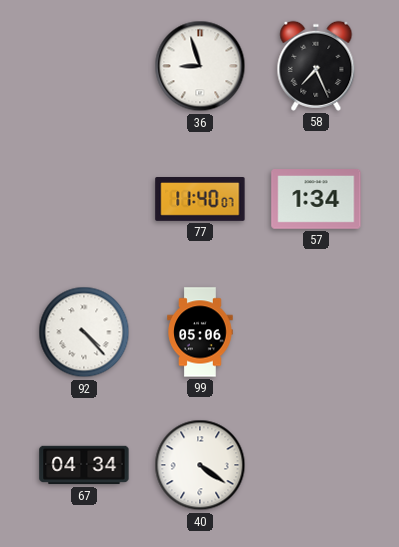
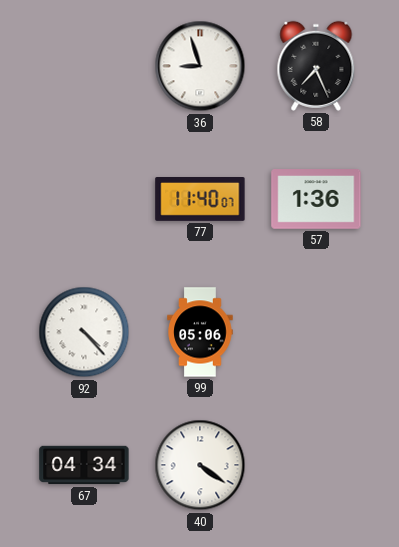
57: 1:34 -> 1:36 (316, 200)
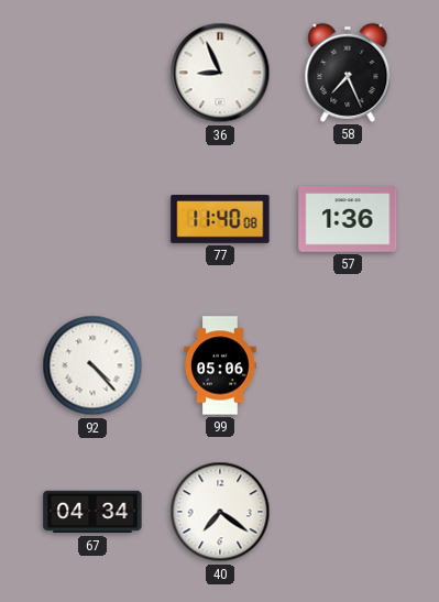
36: 8:57 -> 8:56 (220, 73)
77: 11:40:07 -> 11:40:08 (220, 220)
40: 4:21 -> 7:21 (220, 512)
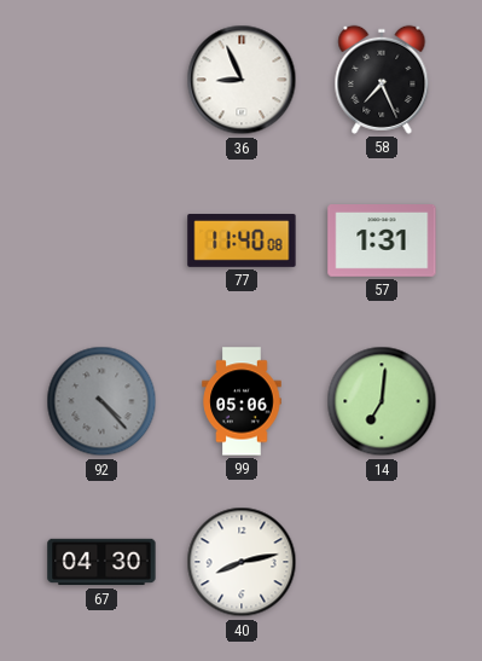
57: 1:36 -> 1:31 (382, 242)
92 dial: white -> grey (101, 401)
14: none -> 7:01 (382, 401)
67: 04:34 -> 04:30 (101, 562)
40: 7:21 -> 8:13 (242, 562)
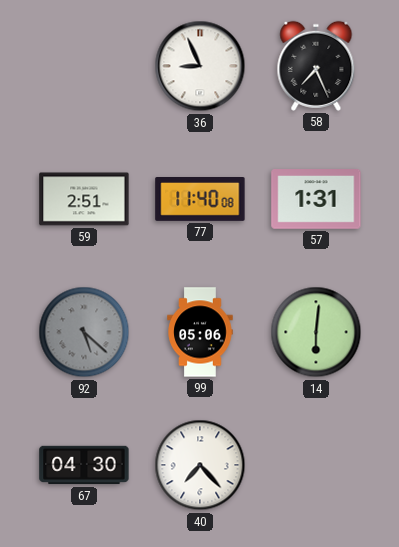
59: none -> 2:51 (84, 199)
92: 4:23 -> 5:22 (84, 332)
14: 7:01 -> 6:01 (316, 332)
40: 8:13 -> 7:23 (200, 465)
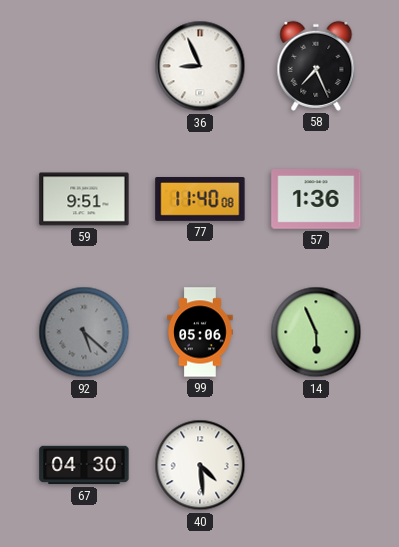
59: 2:51 -> 9:51 (84, 199)
57: 1:31 -> 1:36 (316, 200)
14: 6:01 -> 5:56 (316, 332)
40: 7:23 -> 4:29 (200, 465)
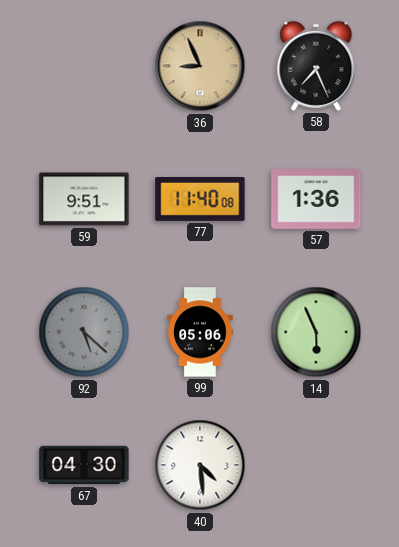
36 dial: white -> champagne (200, 66)
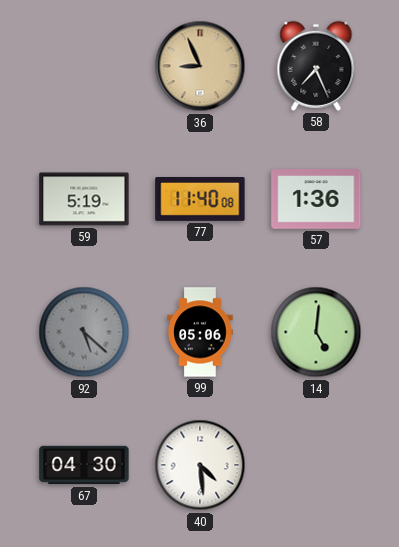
59: 9:51 -> 5:19 (84, 199)
14: 5:56 -> 5:01 (316, 332)
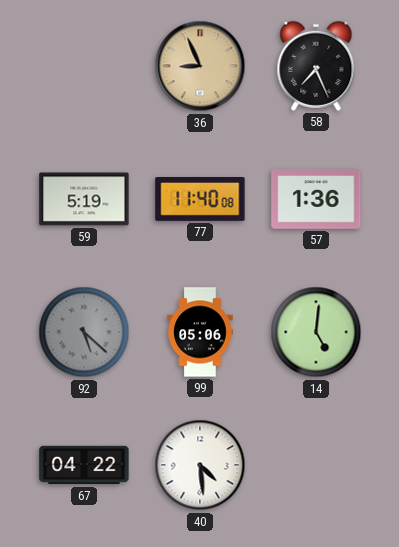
67: 04:30 -> 04:22 (84, 465)
